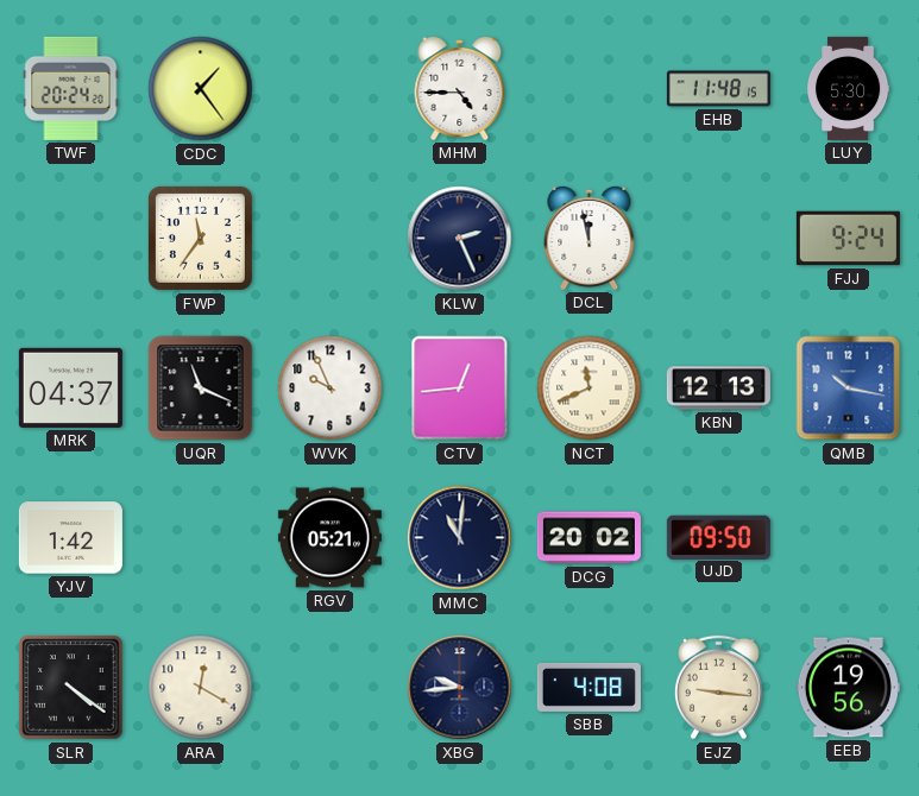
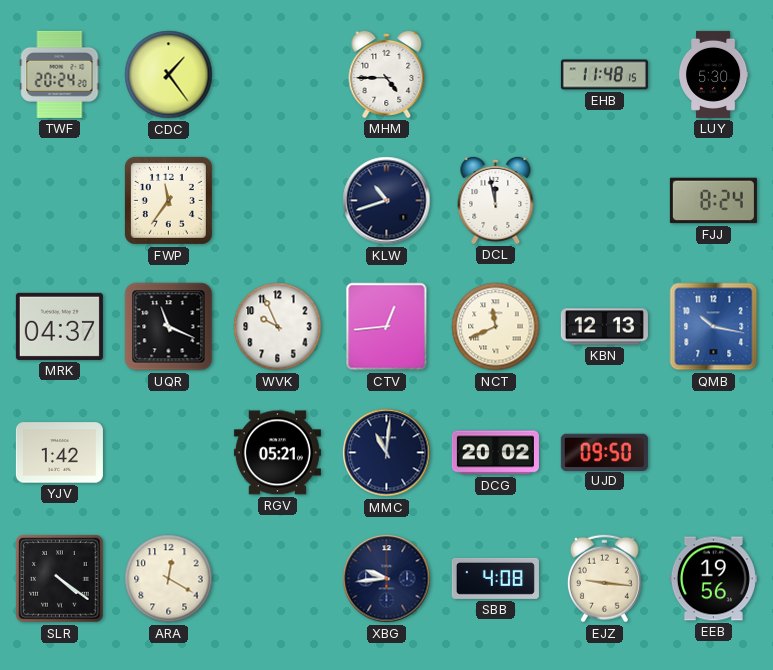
KLW: 2:26 -> 10:42 (387, 201)
FJJ: 9:24 -> 8:24 (713, 201)
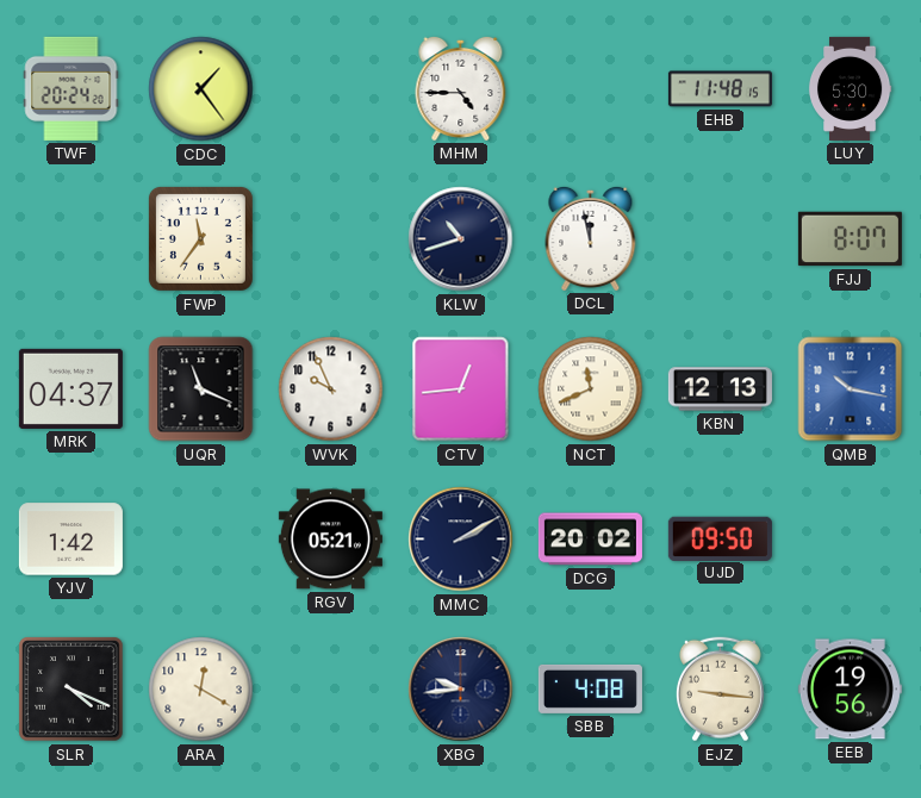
FJJ: 8:24 -> 8:07 (850, 239)
MMC: 11:01 -> 2:10 (461, 540)
SLR: 4:21 -> 4:19 (71, 690)
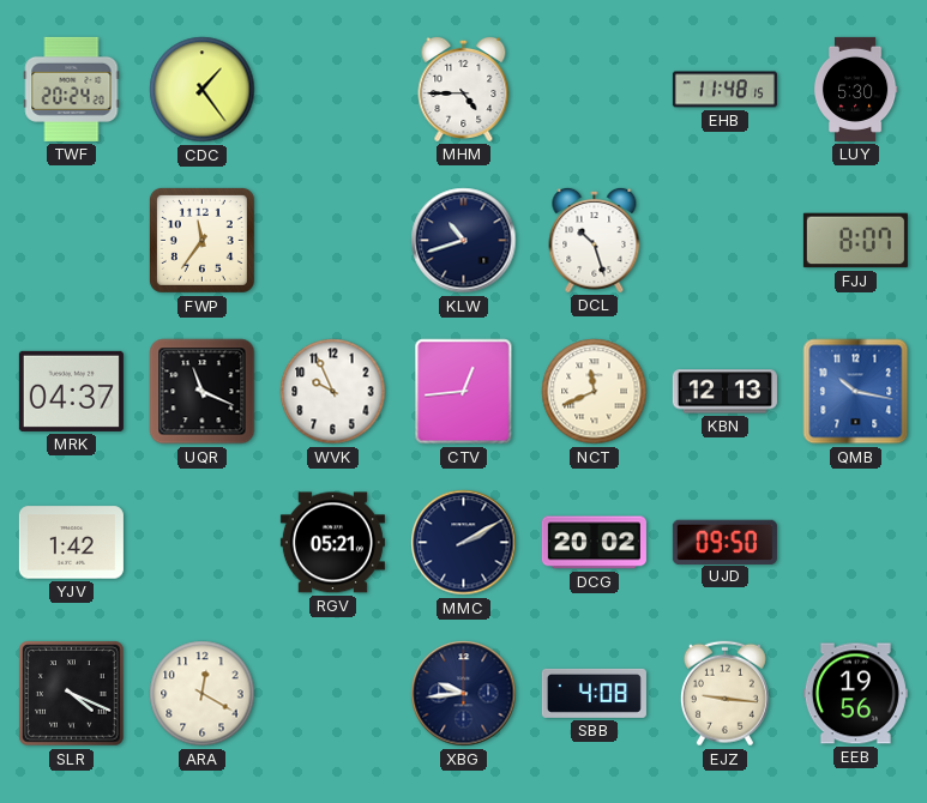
DCL: 11:58 -> 10:27 (595, 240)
